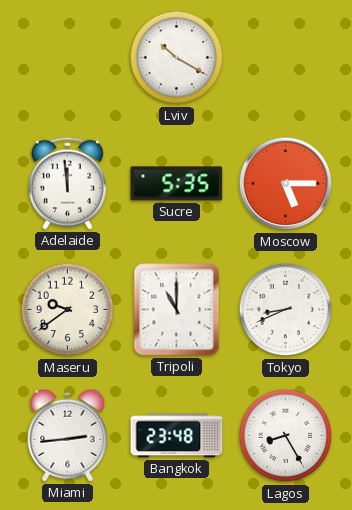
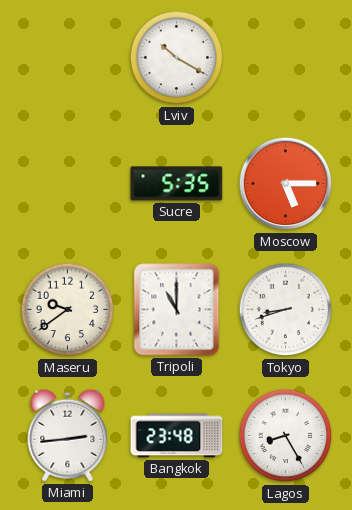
Adelaide: 11:59 -> none (67, 183)
Tokyo: 8:41 -> 8:42 (286, 310)
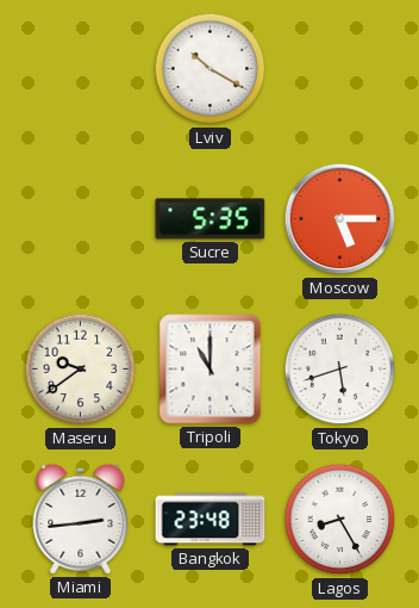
Tokyo: 8:42 -> 5:42 (340, 370)
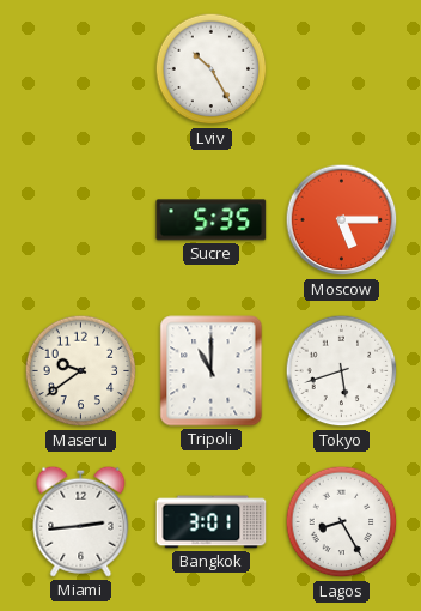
Lviv: 10:20 -> 10:25 (212, 69)
Bangkok: 23:48 -> 3:01 (212, 522)
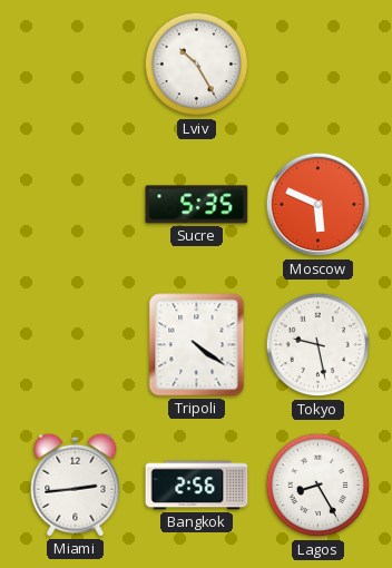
Moscow: 5:15 -> 5:49 (318, 205)
Maseru: 9:39 -> none (81, 371)
Tripoli: 11:00 -> 4:21 (197, 345)
Tokyo: 5:42 -> 9:28 (318, 345)
Bangkok: 3:01 -> 2:56 (197, 486)
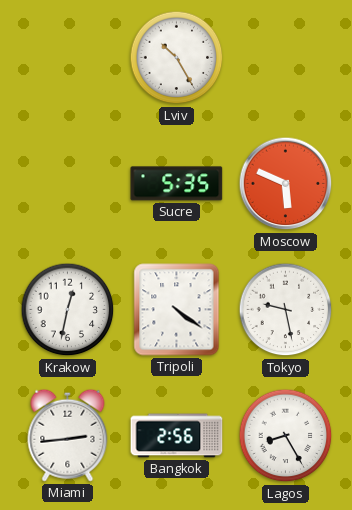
Krakow: none -> 12:32 (68, 310)
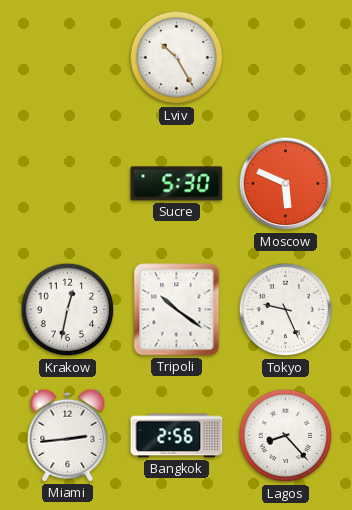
Sucre: 5:35 -> 5:30 (177, 184)
Tripoli: 4:21 -> 10:21 (177, 310)
Tokyo: 9:28 -> 9:26 (286, 310)
Lagos: 8:25 -> 8:23 (286, 436)
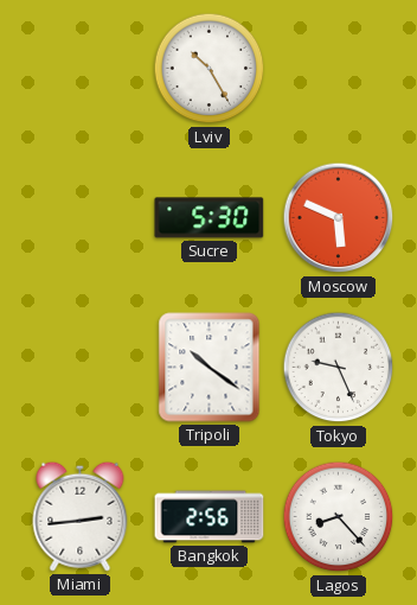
Krakow: 12:32 -> none (68, 310)
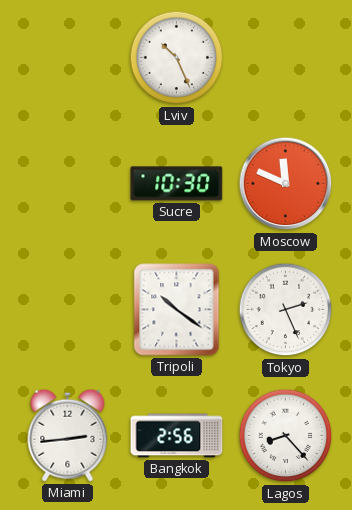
Lviv: 10:25 -> 10:26 (177, 58)
Sucre: 5:30 -> 10:30 (177, 184)
Moscow: 5:49 -> 11:49 (286, 184)
Tokyo: 9:26 -> 2:26 (286, 310)
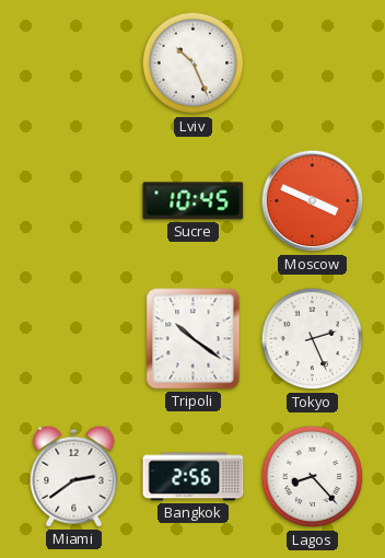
Sucre: 10:30 -> 10:45 (194, 201)
Moscow: 11:49 -> 3:49 (313, 201)
Miami: 2:44 -> 2:39 (74, 476)
